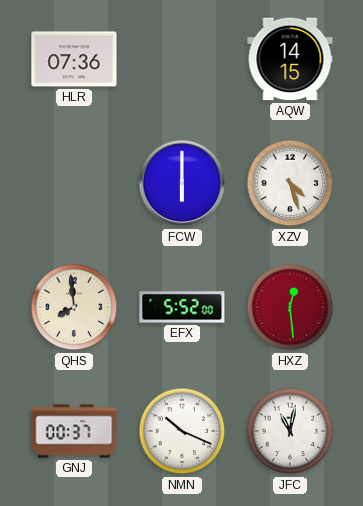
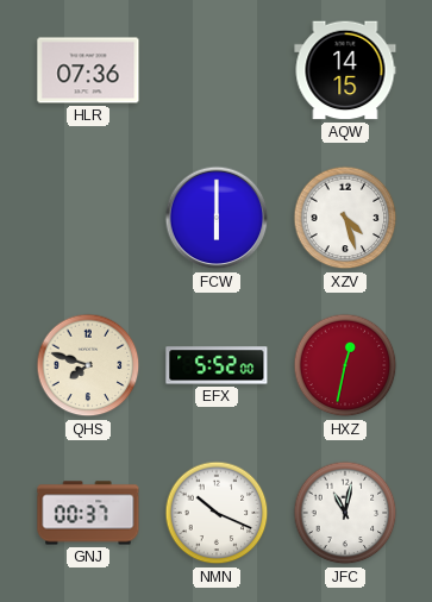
QHS: 7:59 -> 7:48 (88, 365)
HXZ: 12:29 -> 12:32 (345, 365)
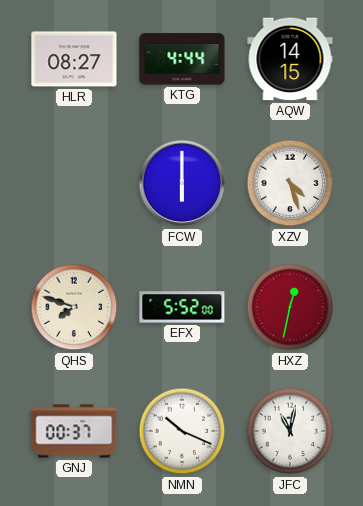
HLR: 07:36 -> 08:27 (74, 59)
KTG: none -> 4:44 (182, 59)
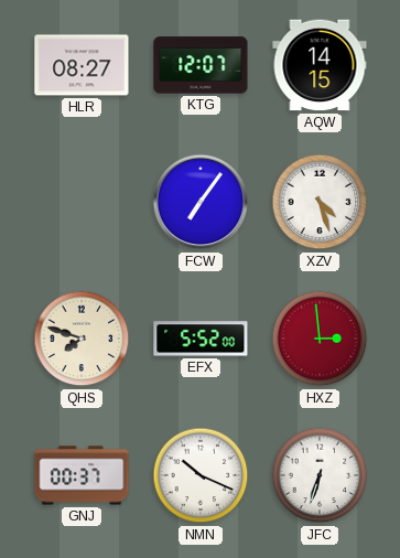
KTG: 4:44 -> 12:07 (201, 65)
FCW: 6:00 -> 7:06 (201, 202)
HXZ: 12:32 -> 2:59 (320, 339)
JFC: 11:02 -> 6:33 (320, 475)
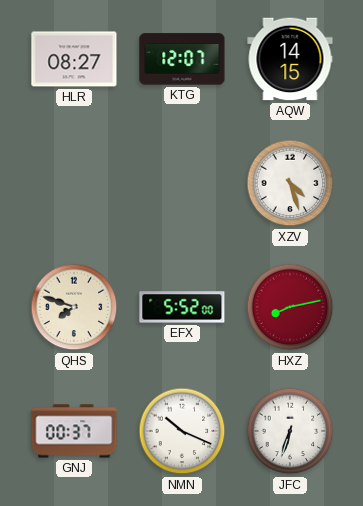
FCW: 7:06 -> none (201, 202)
HXZ: 2:59 -> 8:13 (290, 307)
